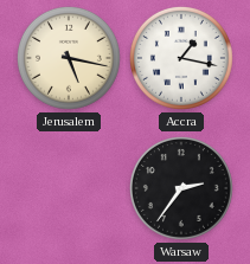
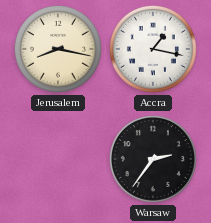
Jerusalem: 5:17 -> 8:17 (58, 49)
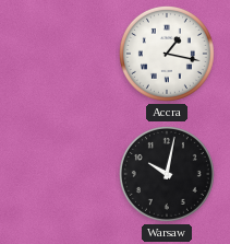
Jerusalem: 8:17 -> none (58, 49)
Warsaw: 2:36 -> 10:02 (167, 174)
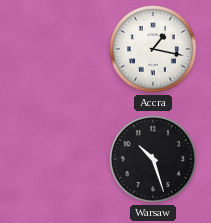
Warsaw: 10:02 -> 10:27 (153, 159)
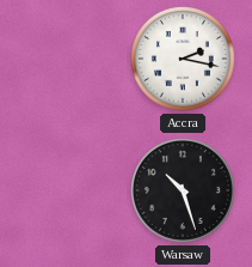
Accra: 1:17 -> 2:17 (183, 59)
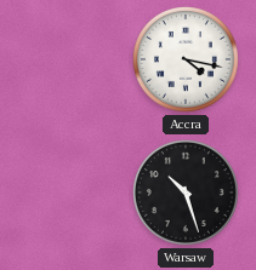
Accra: 2:17 -> 4:17 (186, 59)
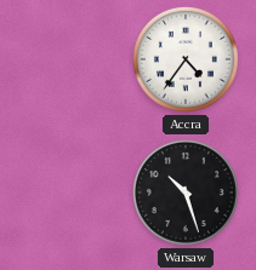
Accra: 4:17 -> 4:36 (186, 59)
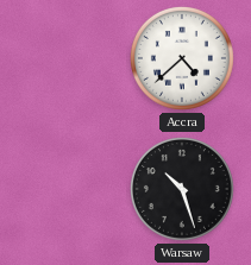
Accra: 4:36 -> 4:38 (182, 58)
